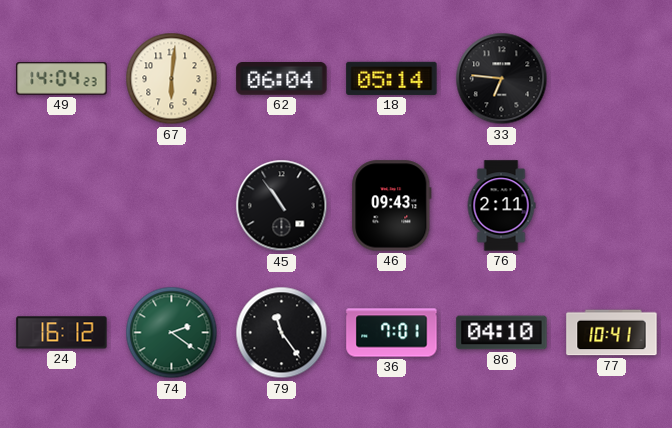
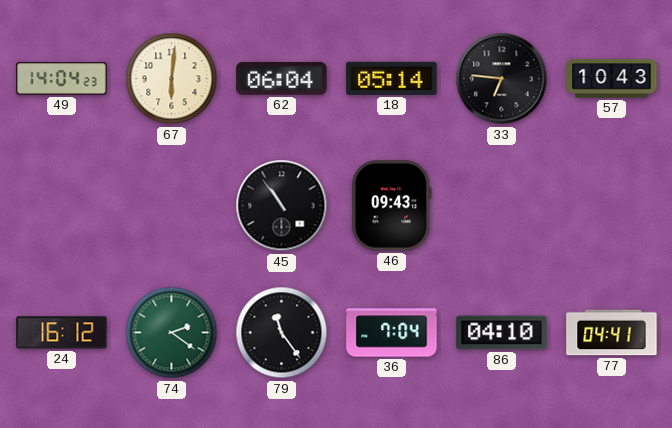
57: none -> 10:43 (612, 79)
76: 2:11 -> none (501, 206)
36: 7:01 -> 7:04 (392, 333)
77: 10:41 -> 04:41 (612, 333)
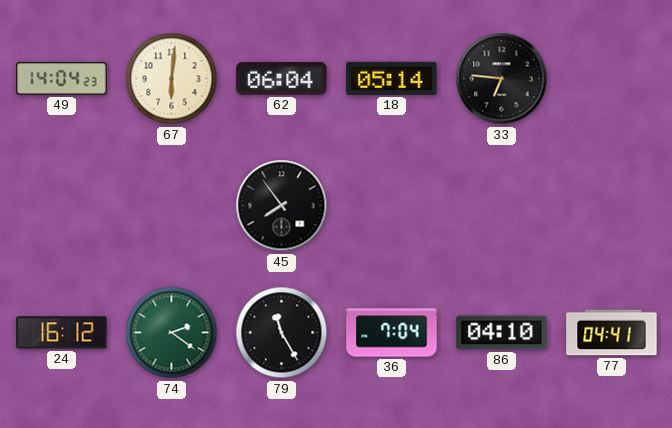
57: 10:43 -> none (612, 79)
45: 10:54 -> 7:54 (282, 206)
46: 09:43 -> none (392, 206)
79: 11:24 -> 11:25 (282, 333)
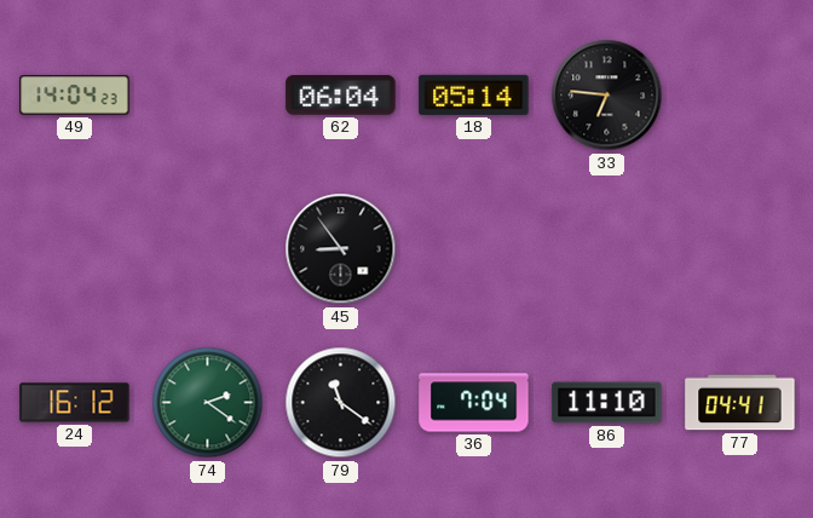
67: 6:01 -> none (172, 79)
45: 7:54 -> 8:54 (341, 249)
79: 11:25 -> 11:21 (341, 403)
86: 04:10 -> 11:10 (607, 403)
